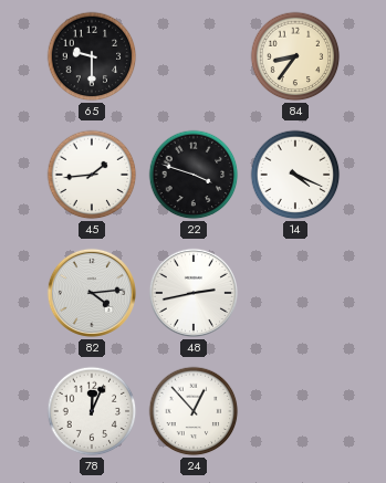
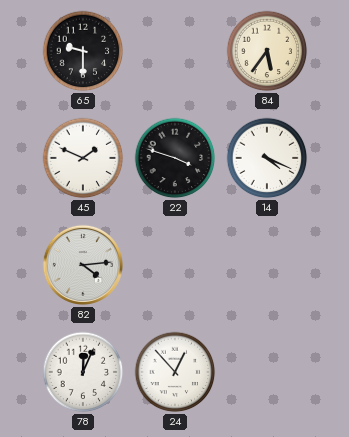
84: 8:36 -> 5:36 (267, 51)
45: 1:44 -> 1:49 (83, 158)
48: 2:43 -> none (194, 293)
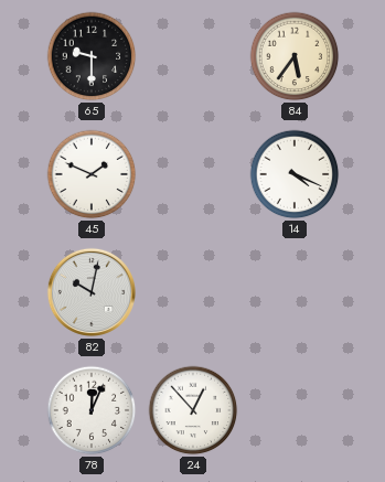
22: 3:48 -> none (175, 158)
82: 4:14 -> 10:02 (92, 292)
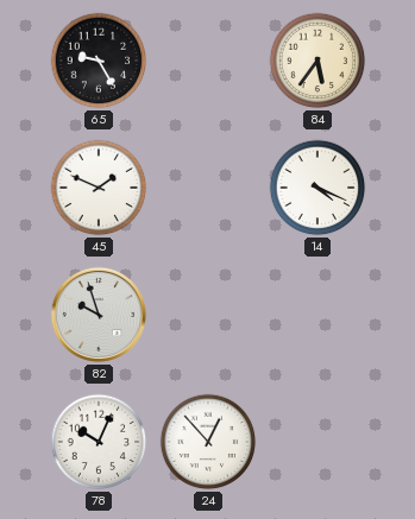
65: 9:30 -> 9:25 (99, 61)
82: 10:02 -> 9:57 (99, 315)
78: 12:04 -> 10:04 (99, 442)
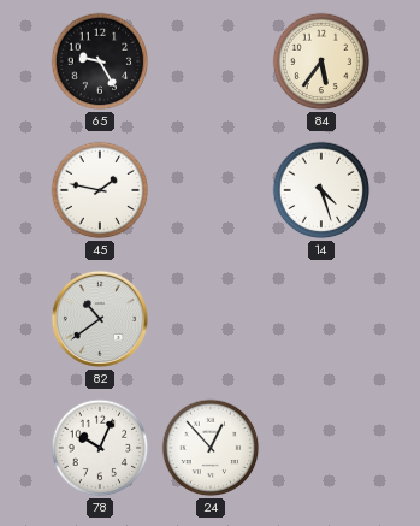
45: 1:49 -> 1:47 (100, 190)
14: 4:19 -> 4:27 (321, 190)
82: 9:57 -> 10:39 (100, 319)
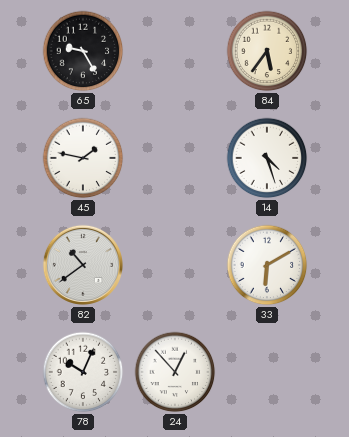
33: none -> 6:10 (267, 265)
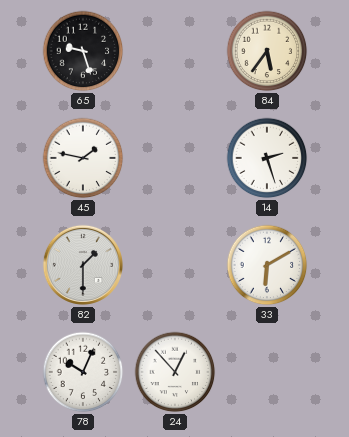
65: 9:25 -> 9:27 (83, 51)
14: 4:27 -> 2:27 (267, 158)
82: 10:39 -> 1:30 (83, 265)
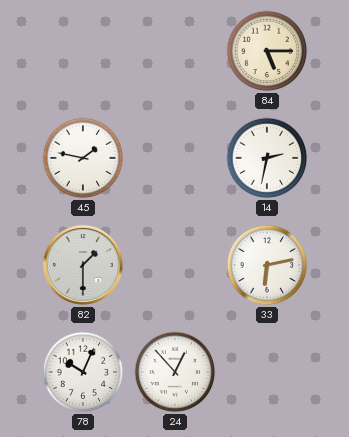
65: 9:27 -> none (83, 51)
84: 5:36 -> 5:15 (267, 51)
14: 2:27 -> 2:32 (267, 158)
33: 6:10 -> 6:13 (267, 265)
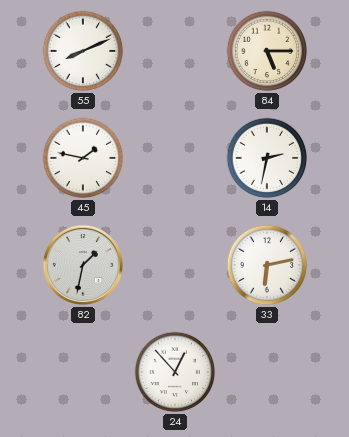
55: none -> 8:11 (83, 51)
82: 1:30 -> 1:32 (83, 265)
78: 10:04 -> none (83, 372)
